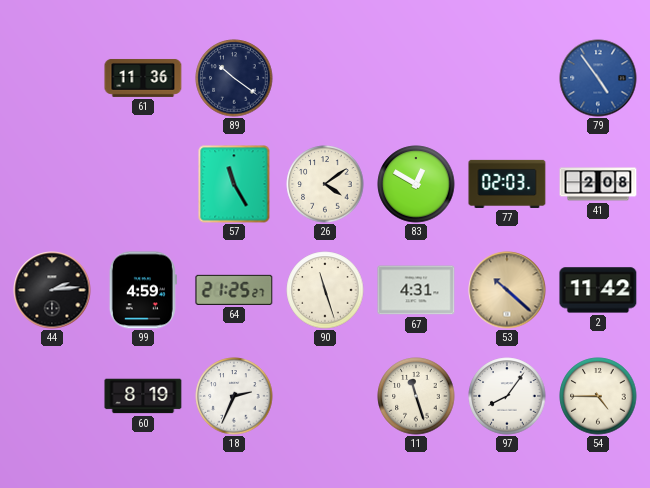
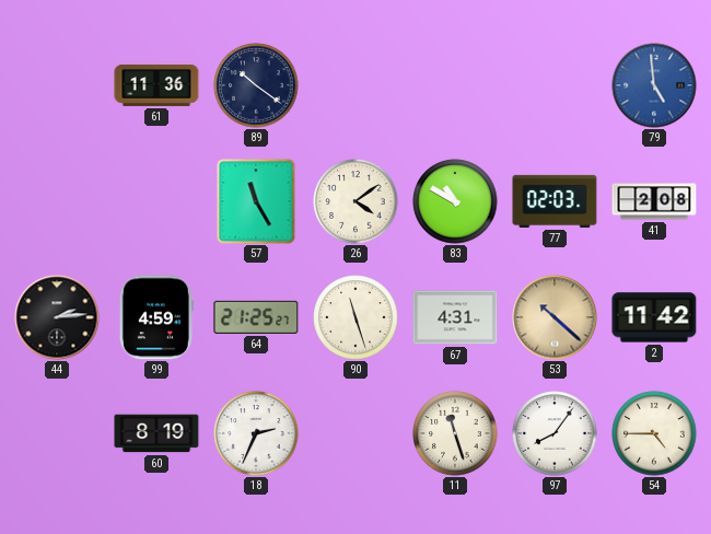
79: 4:54 -> 4:59 (654, 85)
83: 12:50 -> 10:50 (455, 201)
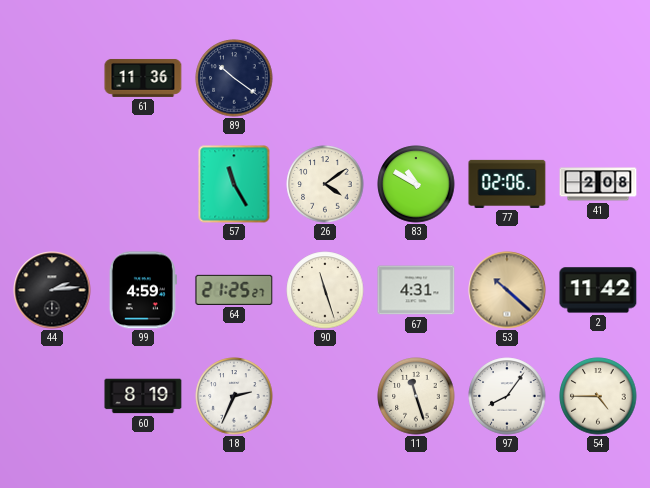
79: 4:59 -> none (654, 85)
77: 02:03 -> 02:06 (507, 184)
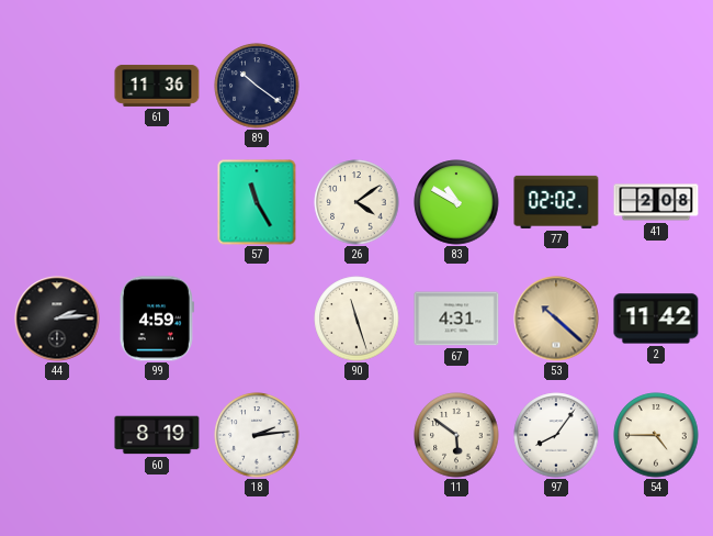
77: 02:06 -> 02:02 (556, 202)
64: 21:25 -> none (234, 290)
18: 2:34 -> 2:14 (257, 435)
11: 11:27 -> 5:51 (456, 435)
